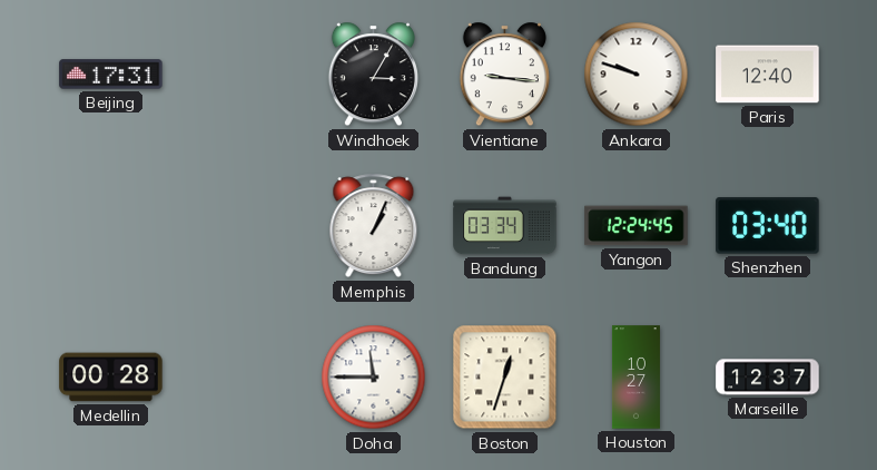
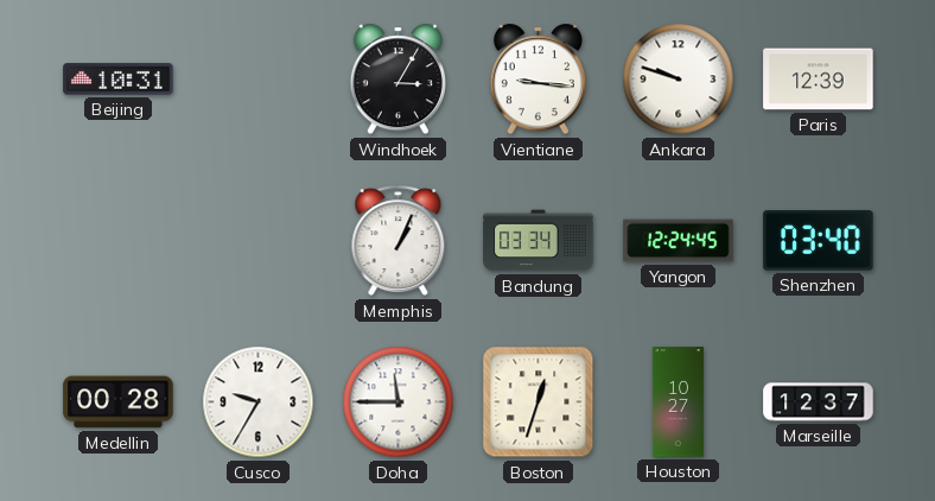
Beijing: 17:31 -> 10:31 (119, 80)
Paris: 12:40 -> 12:39 (819, 80)
Cusco: none -> 9:35 (259, 402)
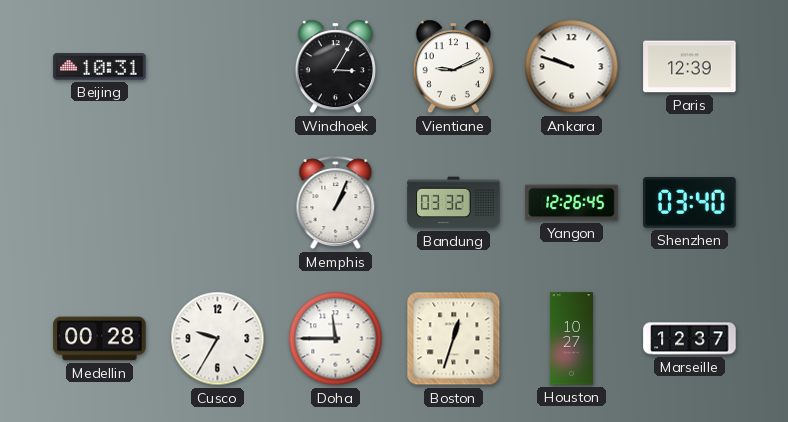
Vientiane: 9:16 -> 9:11 (453, 67)
Bandung: 03:34 -> 03:32 (454, 203)
Yangon: 12:24 -> 12:26 (572, 203)
